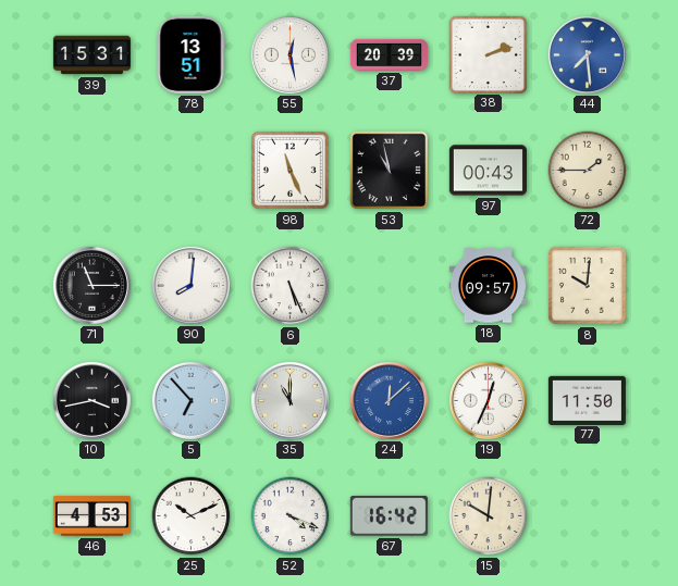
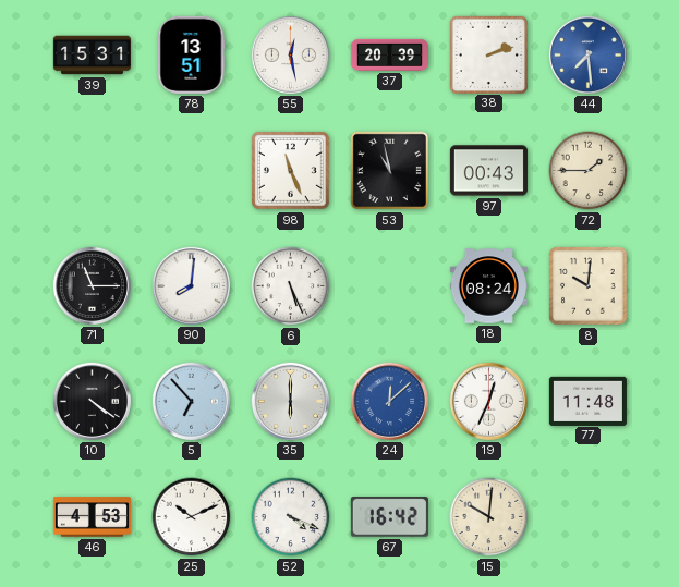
18: 09:57 -> 08:24 (488, 286)
10: 3:43 -> 4:21 (92, 401)
35: 11:00 -> 6:00 (290, 401)
77: 11:50 -> 11:48 (587, 401)
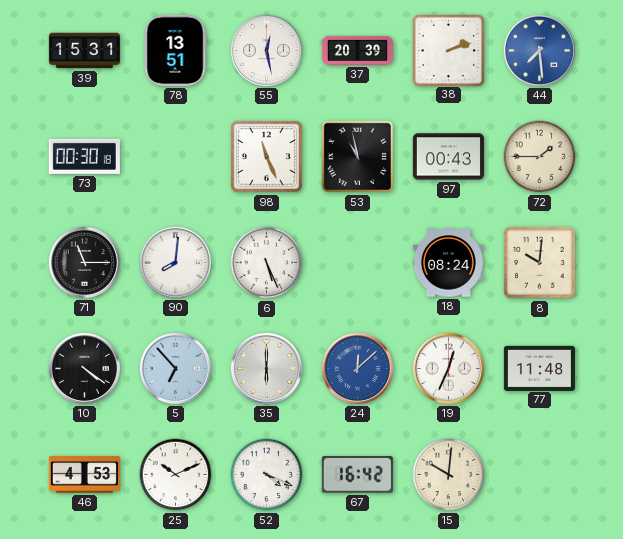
73: none -> 00:30 (84, 156)
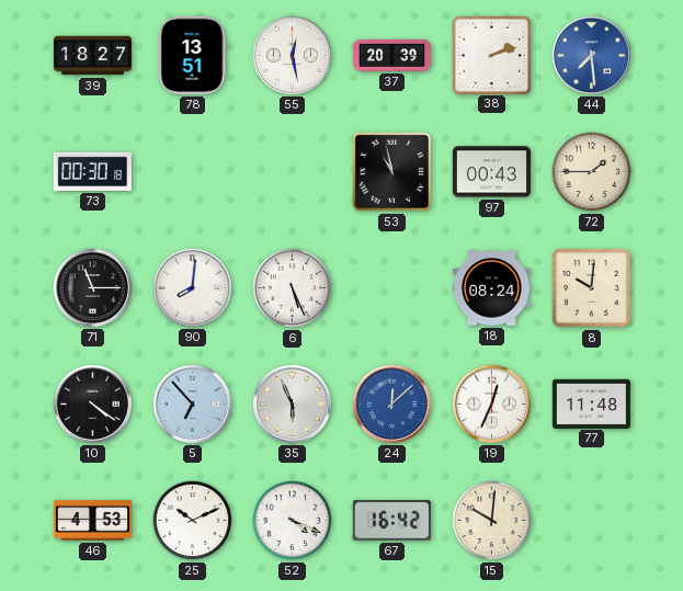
39: 15:31 -> 18:27 (92, 56)
98: 11:26 -> none (267, 157)
35: 6:00 -> 5:56 (292, 404)
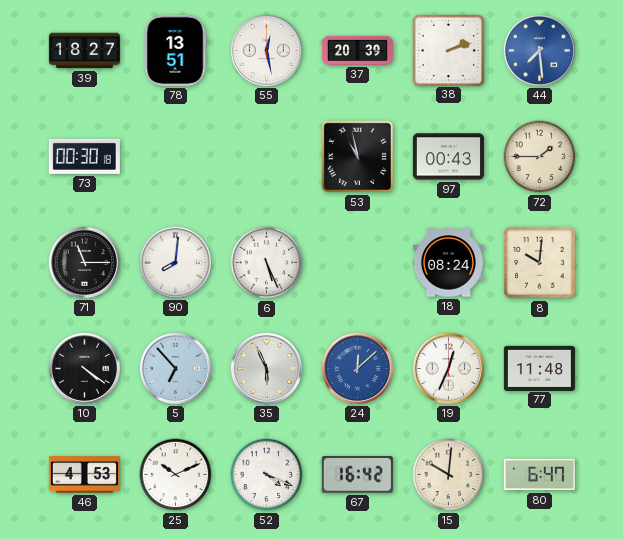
80: none -> 6:47 (539, 475)
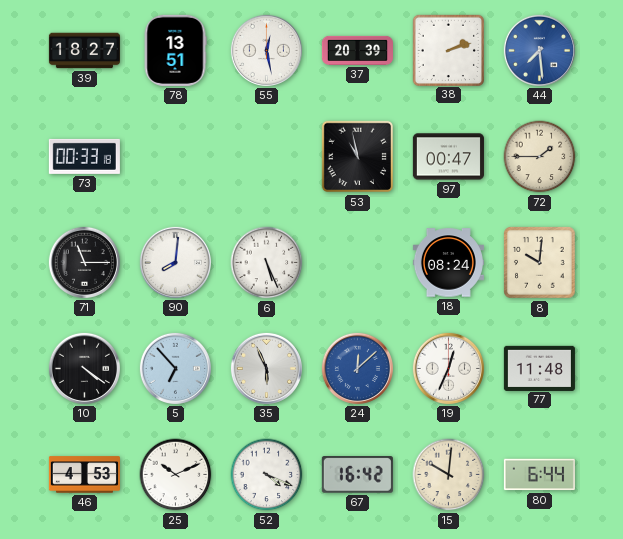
73: 00:30 -> 00:33 (84, 156)
97: 00:43 -> 00:47 (448, 157)
80: 6:47 -> 6:44 (539, 475)
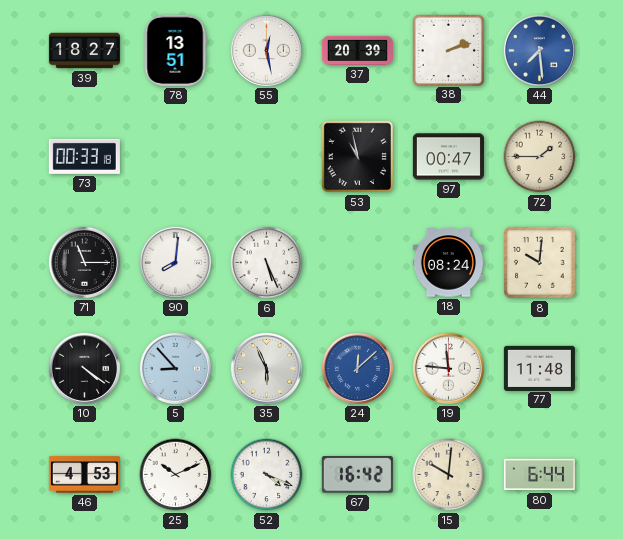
5: 6:53 -> 8:53 (175, 368)
19: 12:34 -> 11:46 (448, 368)
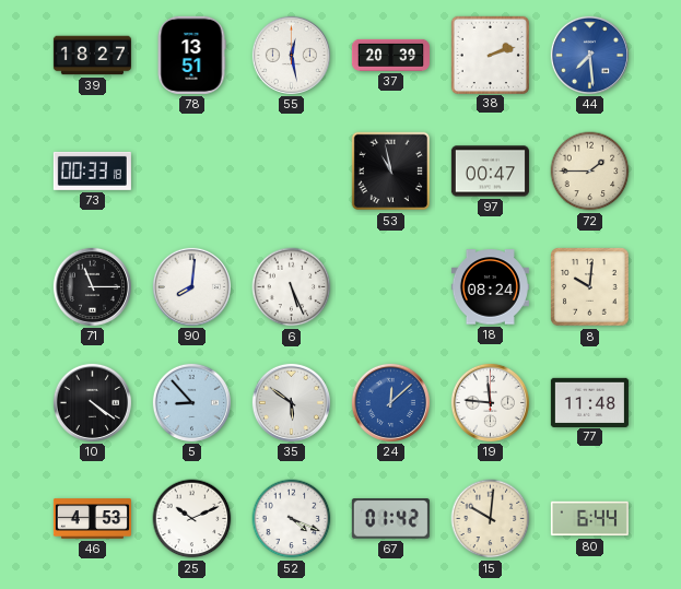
35: 5:56 -> 5:51 (291, 402)
67: 16:42 -> 01:42 (390, 519)
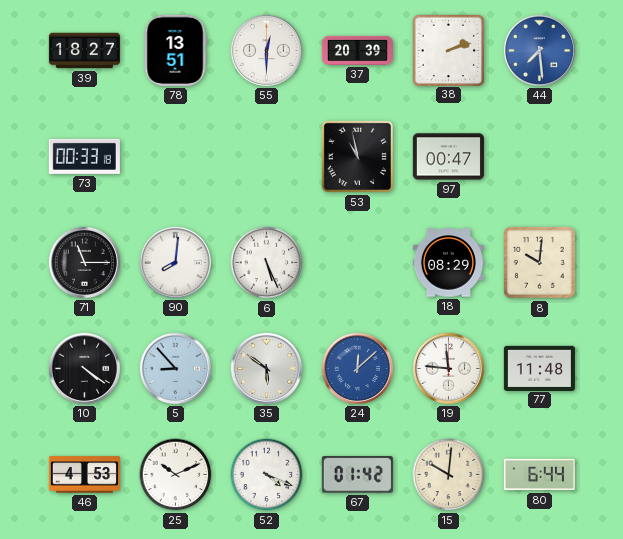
55: 12:28 -> 12:30 (266, 50)
72: 1:45 -> none (590, 172)
18: 08:24 -> 08:29 (448, 263)
